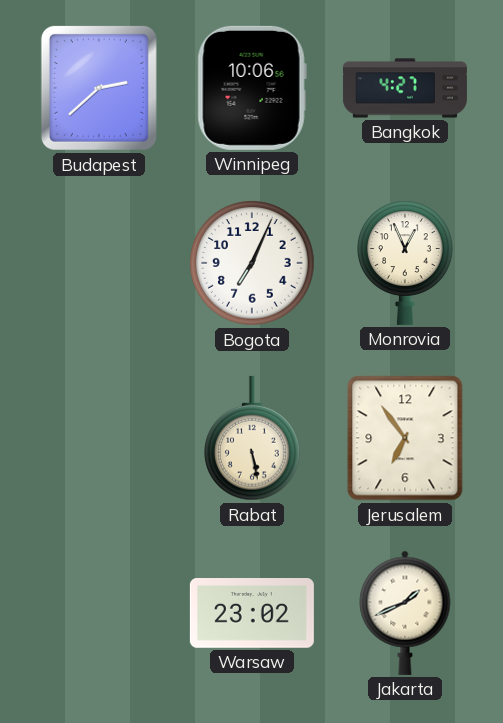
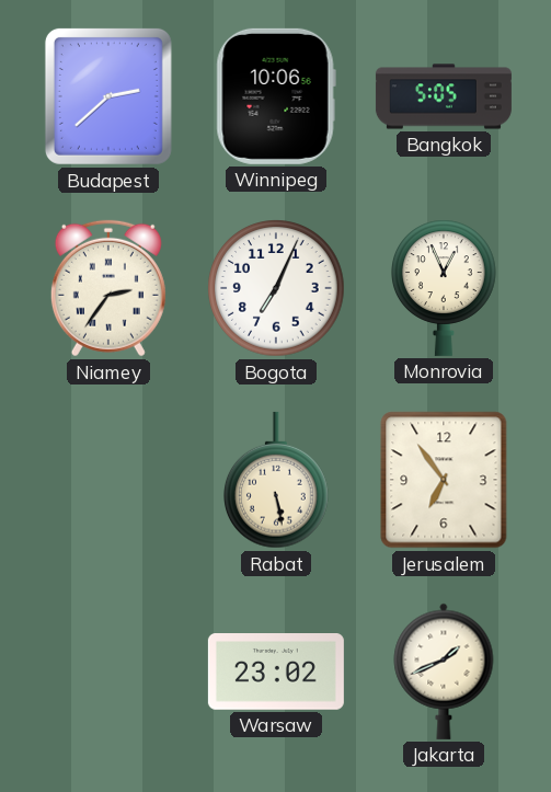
Bangkok: 4:27 -> 5:05 (444, 96)
Niamey: none -> 2:36 (108, 288)
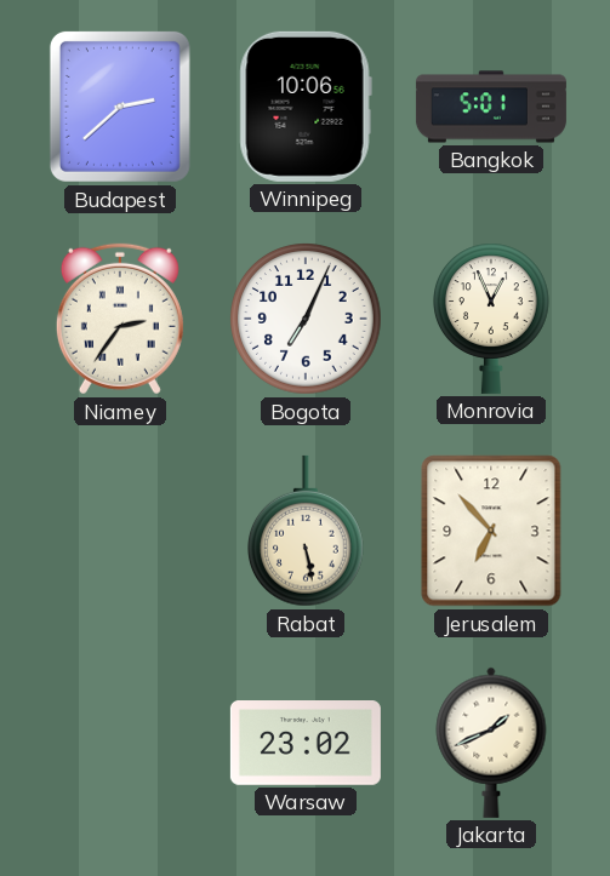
Bangkok: 5:05 -> 5:01 (491, 107)
Jerusalem: 6:54 -> 6:53 (491, 531)
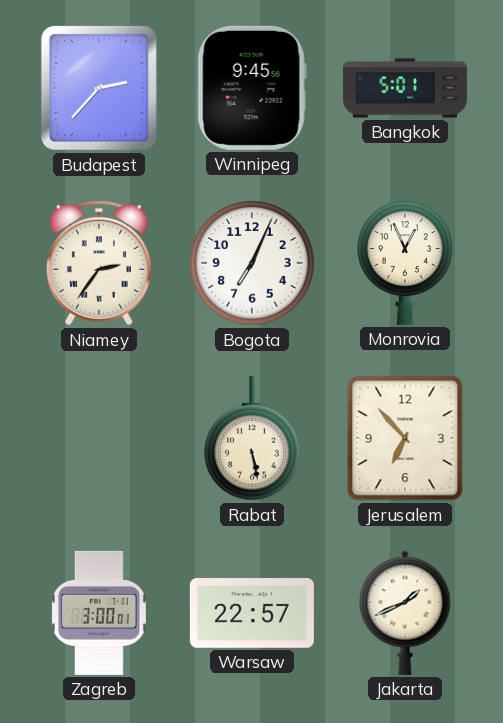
Budapest: 2:38 -> 2:37 (99, 88)
Winnipeg: 10:06 -> 9:45 (252, 88)
Zagreb: none -> 3:00 (99, 613)
Warsaw: 23:02 -> 22:57 (252, 614)
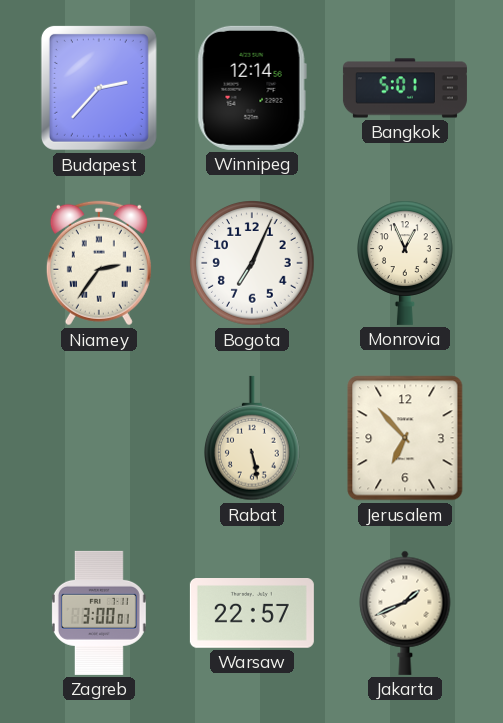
Winnipeg: 9:45 -> 12:14 (252, 88)
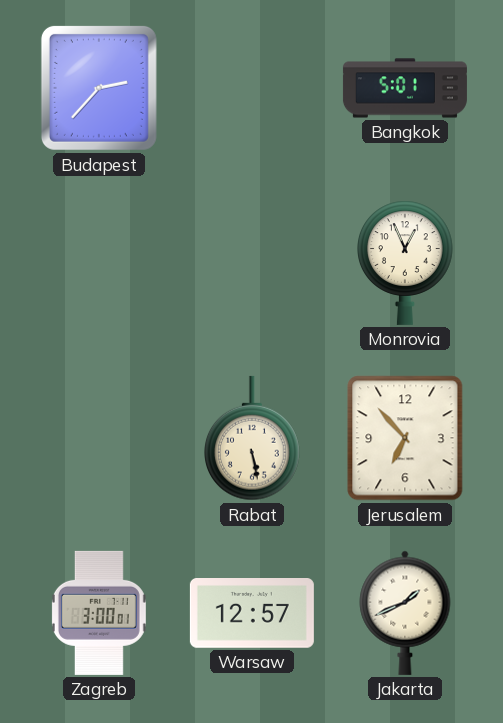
Winnipeg: 12:14 -> none (252, 88)
Niamey: 2:36 -> none (99, 263)
Bogota: 7:04 -> none (252, 263)
Warsaw: 22:57 -> 12:57 (252, 614)
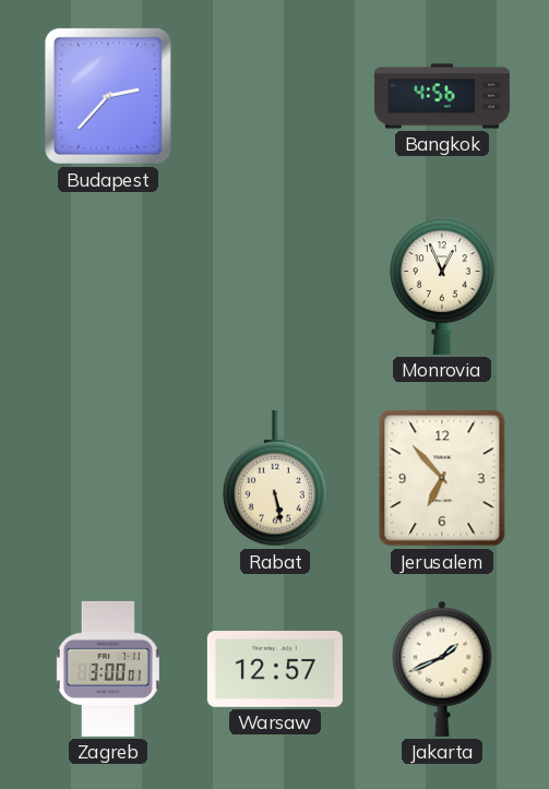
Bangkok: 5:01 -> 4:56 (442, 96)
